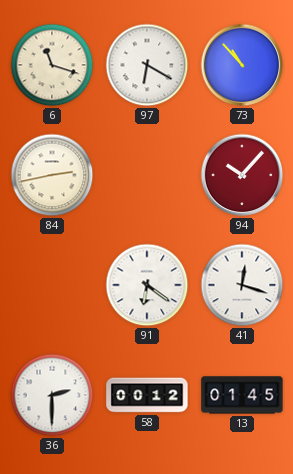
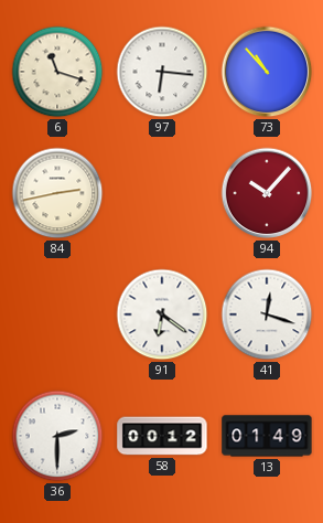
97: 6:20 -> 6:16 (162, 72)
13: 01:45 -> 01:49 (267, 436)
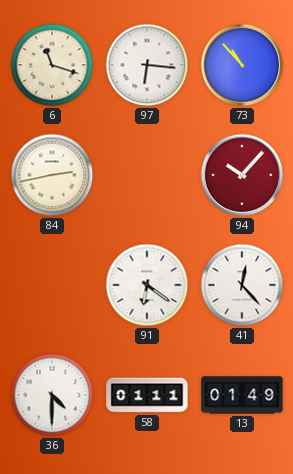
41: 12:18 -> 12:23 (242, 285)
36: 2:30 -> 4:30 (52, 395)
58: 00:12 -> 01:11 (147, 395)
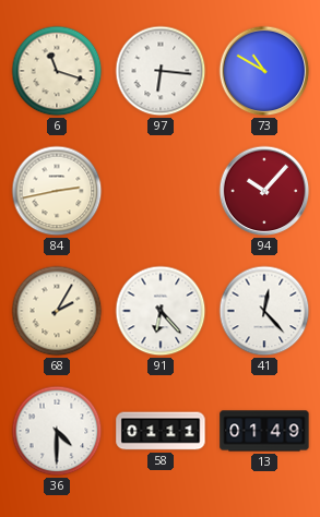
73: 10:53 -> 10:50 (264, 71)
68: none -> 2:05 (57, 311)
91: 6:21 -> 6:23 (161, 311)
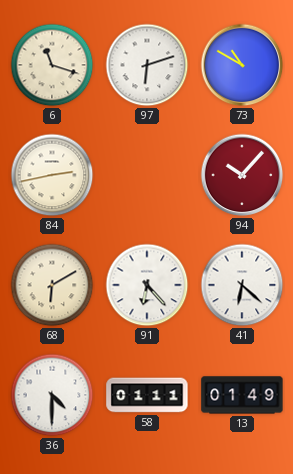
97: 6:16 -> 6:12 (147, 65)
68: 2:05 -> 6:10 (52, 285)
41: 12:23 -> 6:22 (242, 285)
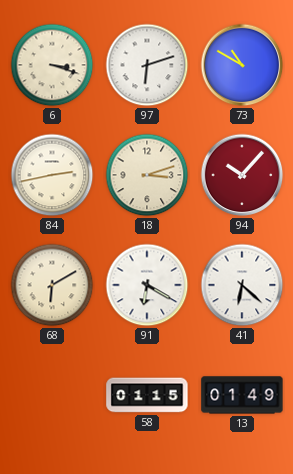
6: 11:18 -> 3:18 (52, 65)
18: none -> 3:12 (147, 175)
91: 6:23 -> 6:20 (147, 285)
36: 4:30 -> none (52, 395)
58: 01:11 -> 01:15 (147, 395)
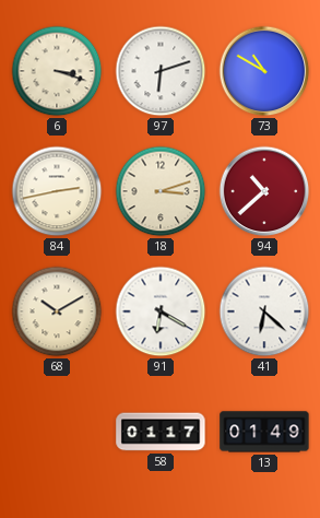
94: 10:07 -> 10:38 (264, 191)
68: 6:10 -> 10:10 (57, 311)
58: 01:15 -> 01:17 (161, 432)
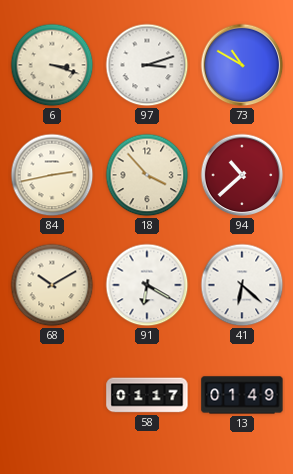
97: 6:12 -> 3:12 (147, 65)
18: 3:12 -> 3:53 (147, 175)
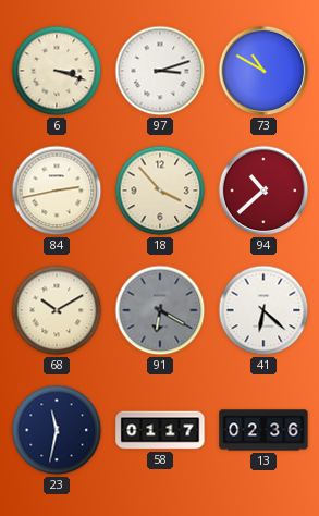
91 dial: white -> grey (160, 310)
23: none -> 11:32 (57, 430)
13: 01:49 -> 02:36 (263, 430)
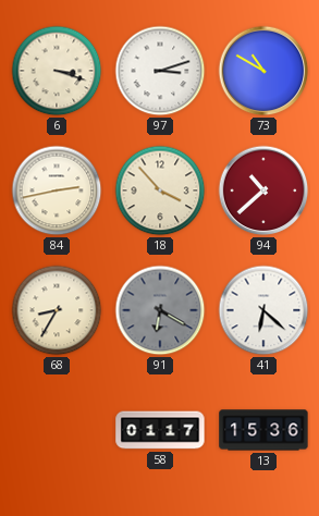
68: 10:10 -> 8:35 (57, 310)
23: 11:32 -> none (57, 430)
13: 02:36 -> 15:36 (263, 430)
